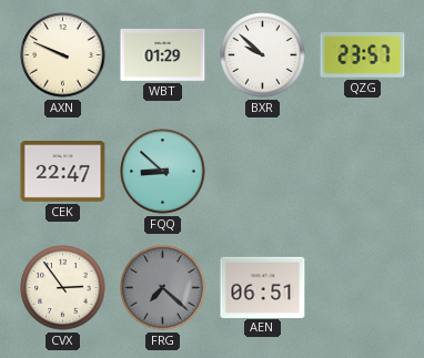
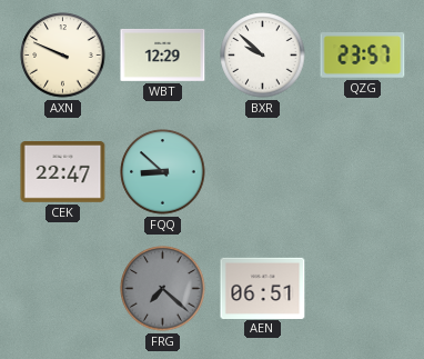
WBT: 01:29 -> 12:29 (163, 56)
CVX: 2:54 -> none (63, 288)
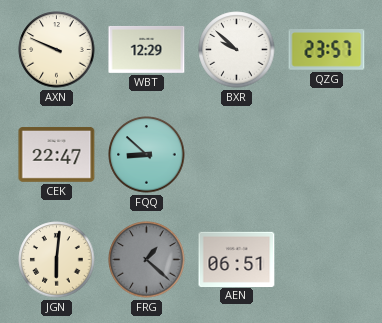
JGN: none -> 6:01 (57, 260)
FRG: 7:22 -> 1:22 (147, 260)
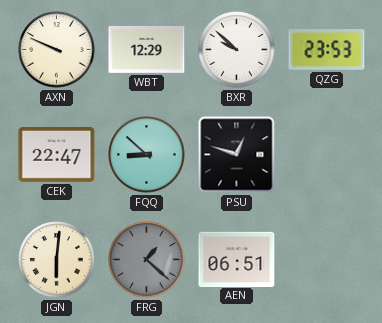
QZG: 23:57 -> 23:53 (327, 50)
PSU: none -> 12:48 (237, 155)
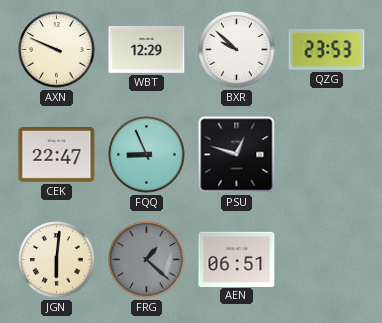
FQQ: 8:52 -> 8:56 (147, 155)
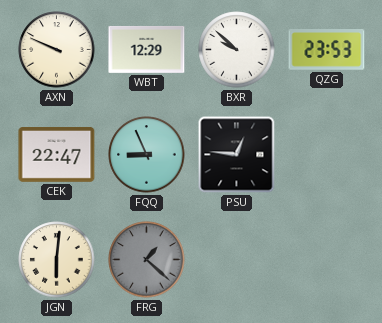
PSU: 12:48 -> 12:46 (237, 155)
AEN: 06:51 -> none (237, 259)
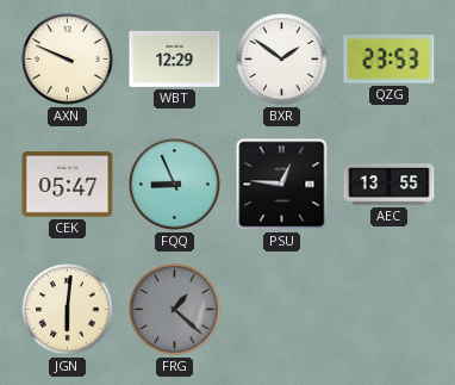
BXR: 9:52 -> 1:51 (282, 60)
CEK: 22:47 -> 05:47 (68, 185)
AEC: none -> 13:55 (389, 185)
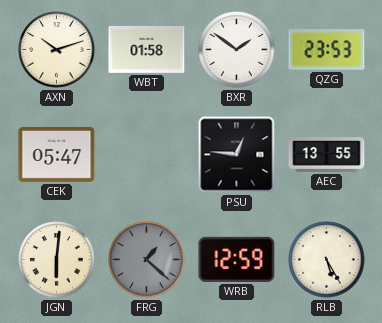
AXN: 9:49 -> 10:12 (57, 50)
WBT: 12:29 -> 01:58 (147, 50)
FQQ: 8:56 -> none (175, 185)
WRB: none -> 12:59 (237, 259)
RLB: none -> 5:25 (327, 260)
